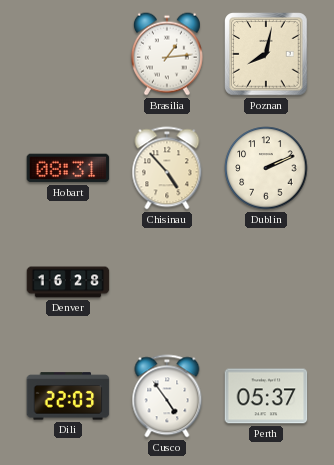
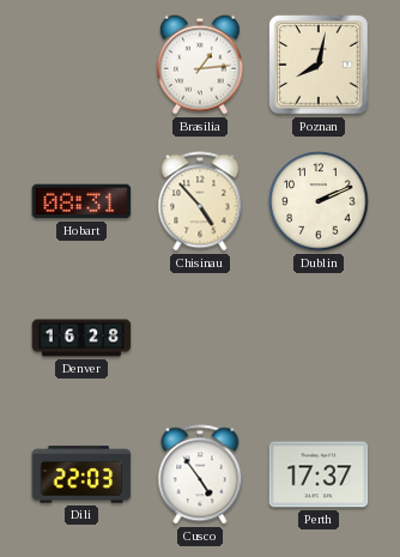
Perth: 05:37 -> 17:37 (319, 474)
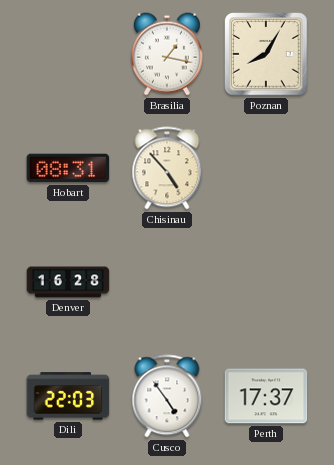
Brasilia: 1:14 -> 1:17 (167, 54)
Poznan: 8:02 -> 8:05 (266, 54)
Dublin: 2:11 -> none (319, 201)
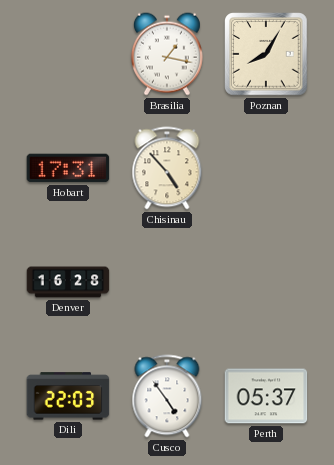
Hobart: 08:31 -> 17:31 (68, 168)
Perth: 17:37 -> 05:37 (266, 396)
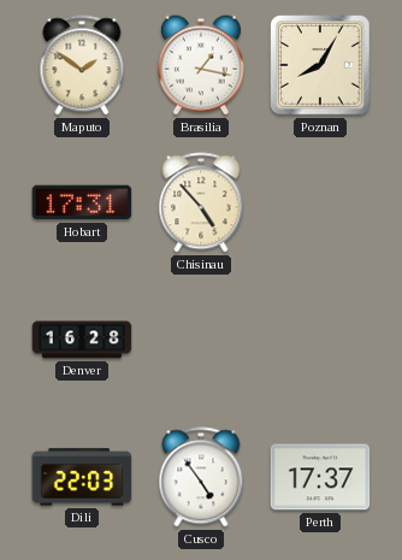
Maputo: none -> 1:51 (82, 65)
Perth: 05:37 -> 17:37 (320, 477)
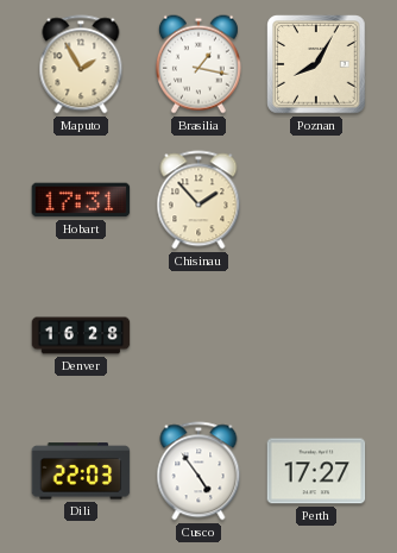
Maputo: 1:51 -> 1:55 (81, 64)
Chisinau: 4:53 -> 1:53 (198, 200)
Perth: 17:37 -> 17:27 (316, 471)
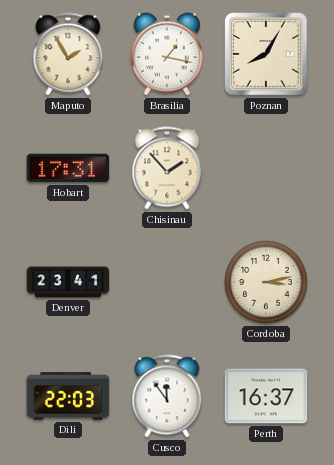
Denver: 16:28 -> 23:41 (68, 282)
Cordoba: none -> 3:13 (266, 282)
Cusco: 4:54 -> 11:54 (167, 396)
Perth: 17:27 -> 16:37 (266, 396)
